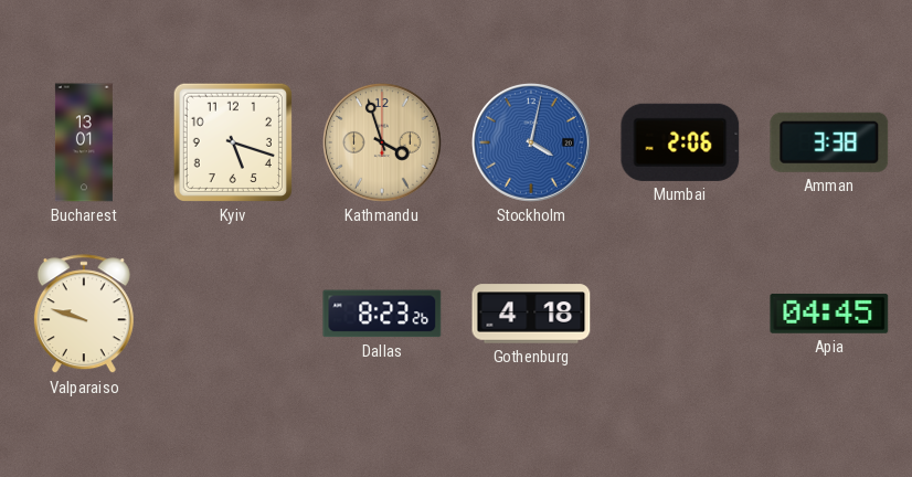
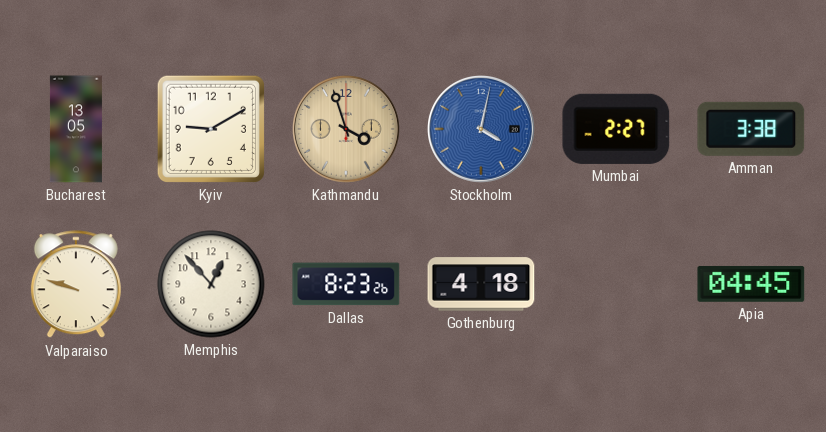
Bucharest: 13:01 -> 13:05 (76, 129)
Kyiv: 5:18 -> 9:10 (211, 129)
Mumbai: 2:06 -> 2:27 (616, 129)
Memphis: none -> 12:53 (211, 284)
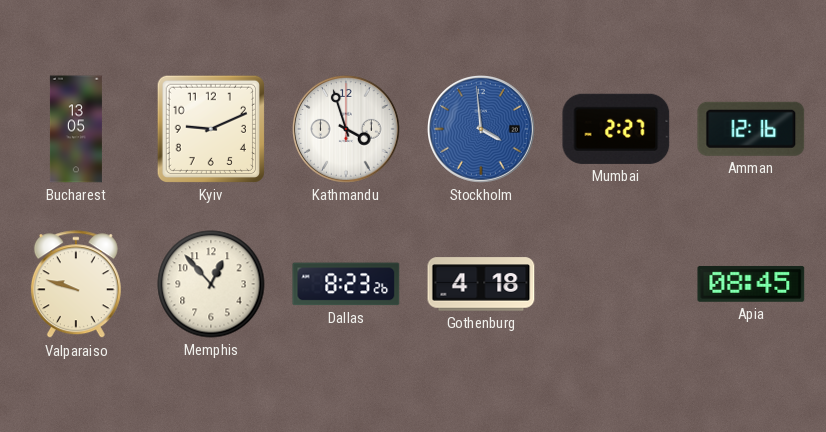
Kyiv: 9:10 -> 9:11 (211, 129)
Kathmandu dial: champagne -> white (347, 130)
Stockholm: 4:02 -> 3:59 (482, 130)
Amman: 3:38 -> 12:16 (751, 129)
Apia: 04:45 -> 08:45 (751, 284)
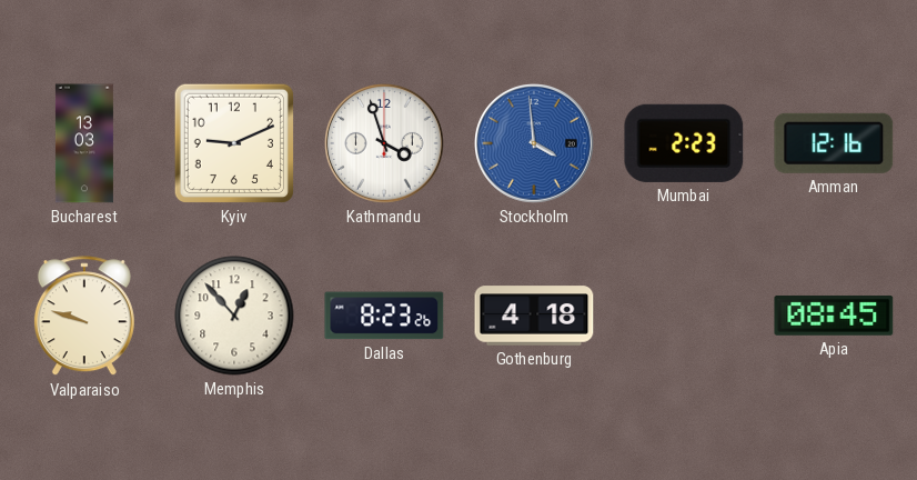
Bucharest: 13:05 -> 13:03 (84, 143)
Mumbai: 2:27 -> 2:23 (684, 143)
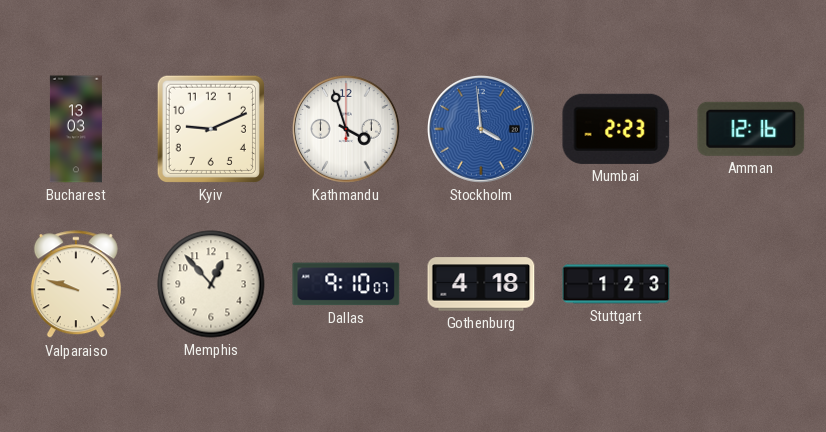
Dallas: 8:23 -> 9:10 (346, 284)
Stuttgart: none -> 1:23 (616, 284)
Apia: 08:45 -> none (834, 316)
